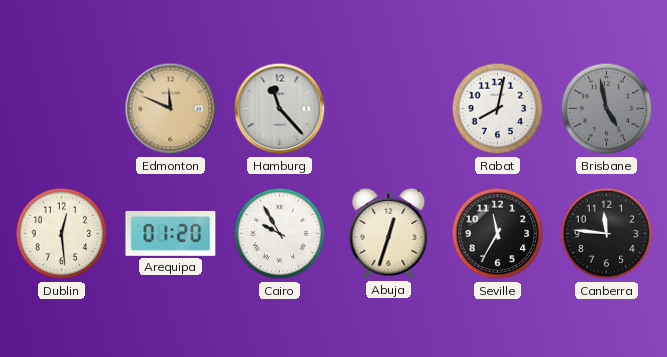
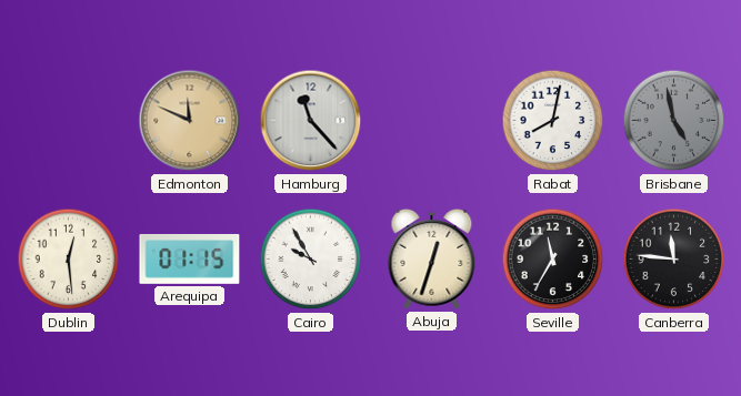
Arequipa: 01:20 -> 01:15 (190, 258)
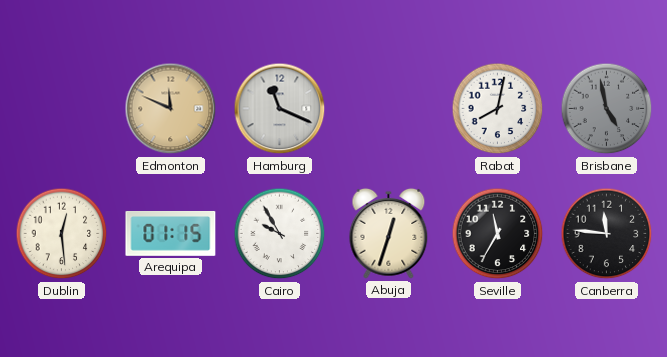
Hamburg: 11:23 -> 11:19 (280, 109)
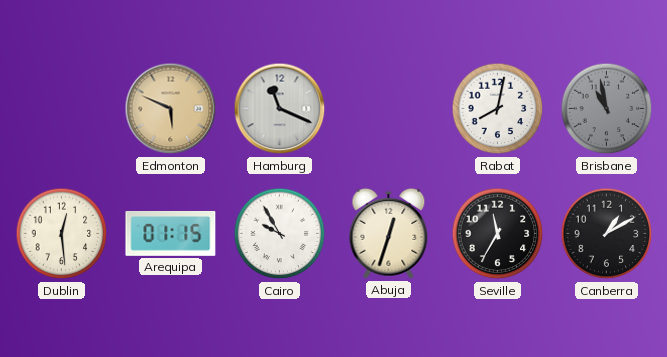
Edmonton: 11:49 -> 5:49 (171, 109)
Brisbane: 4:58 -> 10:58 (607, 109)
Canberra: 11:46 -> 1:10 (607, 234)
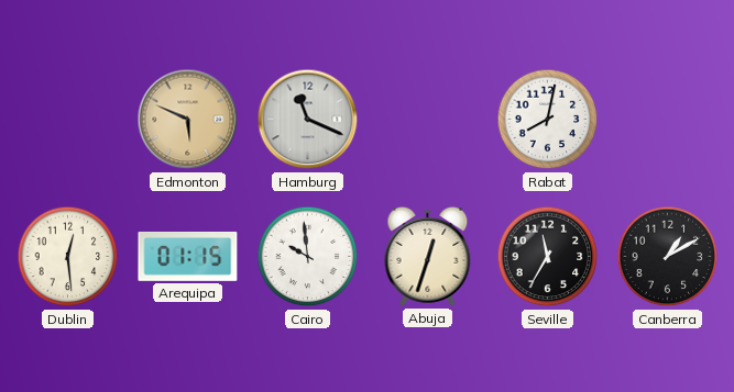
Brisbane: 10:58 -> none (607, 109)
Cairo: 9:55 -> 9:59 (308, 257)
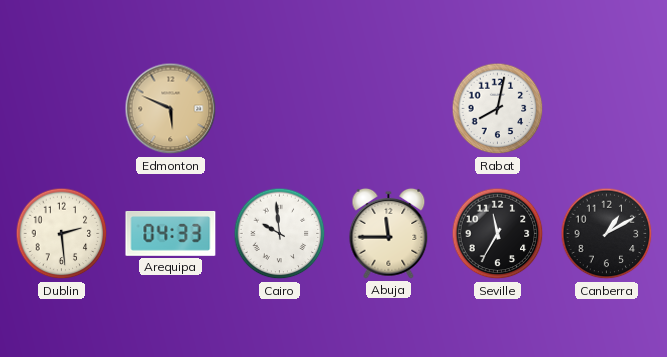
Hamburg: 11:19 -> none (308, 120)
Dublin: 12:29 -> 2:29 (62, 234)
Arequipa: 01:15 -> 04:33 (171, 233)
Abuja: 12:33 -> 11:45 (389, 233)
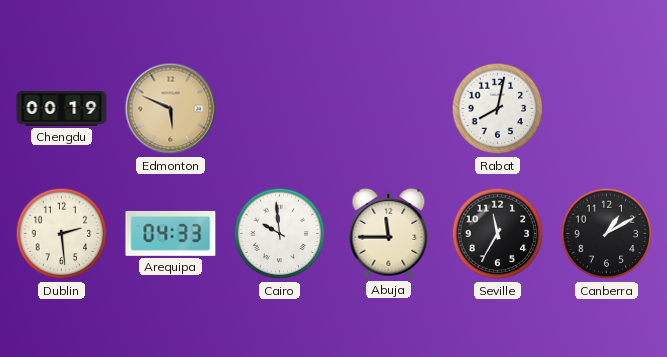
Chengdu: none -> 00:19 (62, 109)
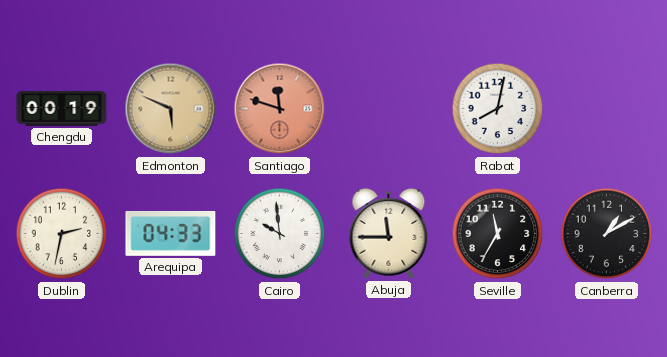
Santiago: none -> 11:48 (280, 109)
Dublin: 2:29 -> 2:32 (62, 234)
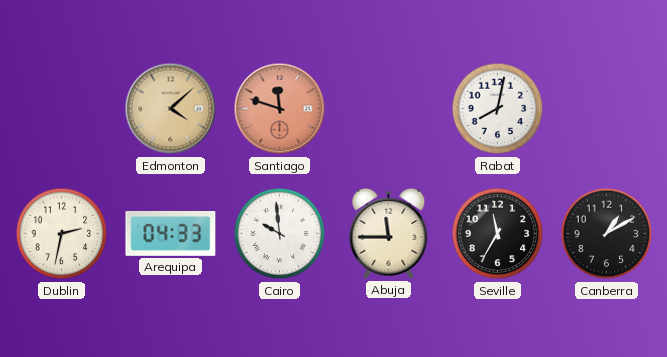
Chengdu: 00:19 -> none (62, 109)
Edmonton: 5:49 -> 4:08 (171, 109)
